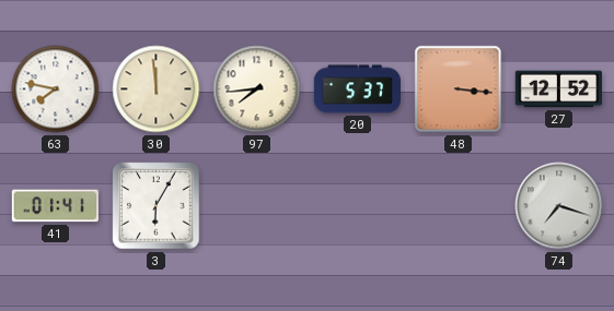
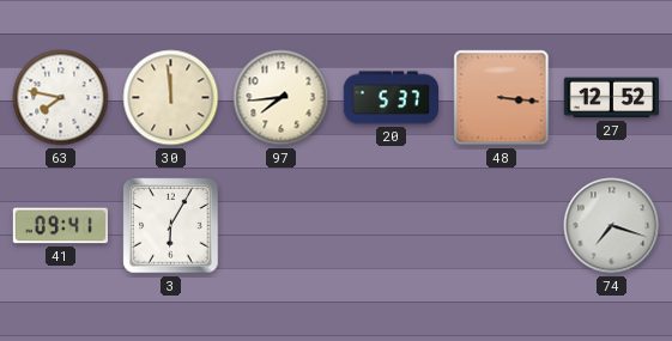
41: 01:41 -> 09:41 (60, 226)
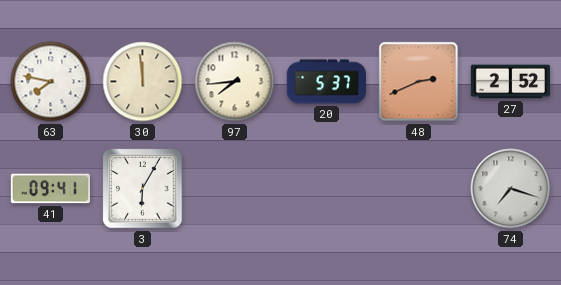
48: 3:16 -> 2:41 (419, 82)
27: 12:52 -> 2:52 (510, 82)
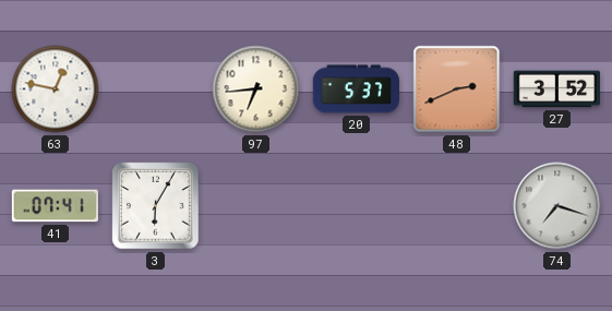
63: 7:47 -> 12:47 (56, 89)
30: 11:59 -> none (143, 82)
97: 7:44 -> 6:44 (256, 89)
27: 2:52 -> 3:52 (556, 89)
41: 09:41 -> 07:41 (55, 206)
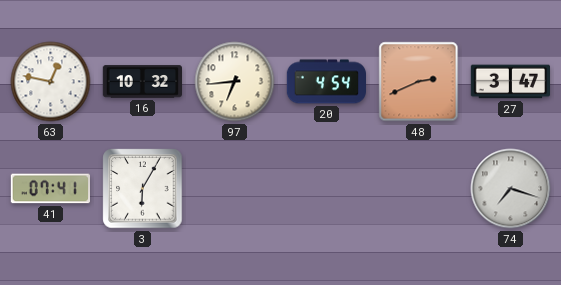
16: none -> 10:32 (143, 82)
20: 5:37 -> 4:54 (327, 82)
27: 3:52 -> 3:47 (510, 82)
